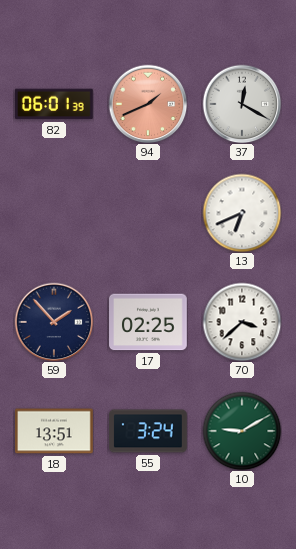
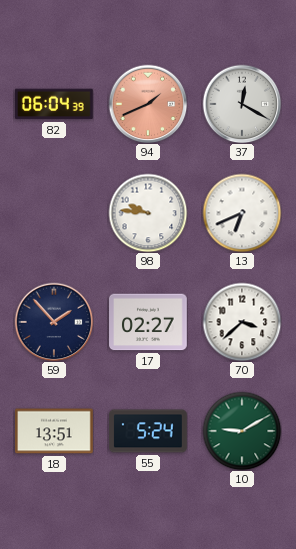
82: 06:01 -> 06:04 (55, 104)
98: none -> 9:46 (148, 213)
17: 02:25 -> 02:27 (148, 322)
55: 3:24 -> 5:24 (148, 431)
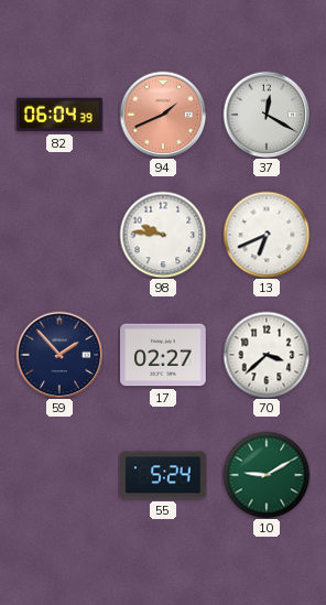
18: 13:51 -> none (54, 431)
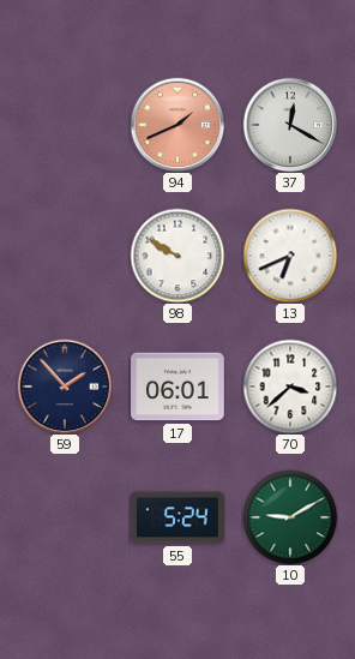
82: 06:04 -> none (61, 115)
98: 9:46 -> 9:50 (177, 256)
17: 02:27 -> 06:01 (177, 387)
